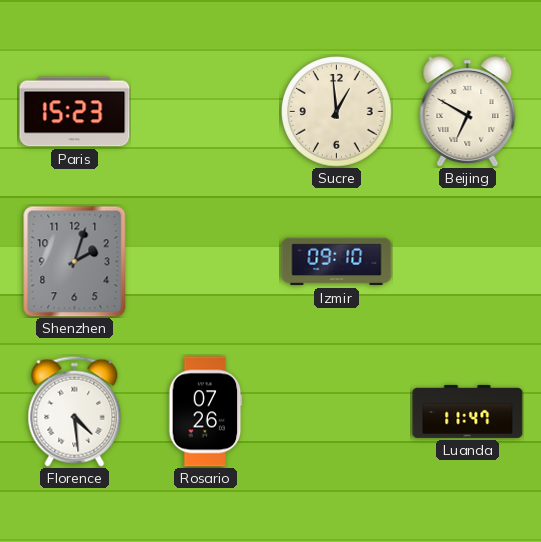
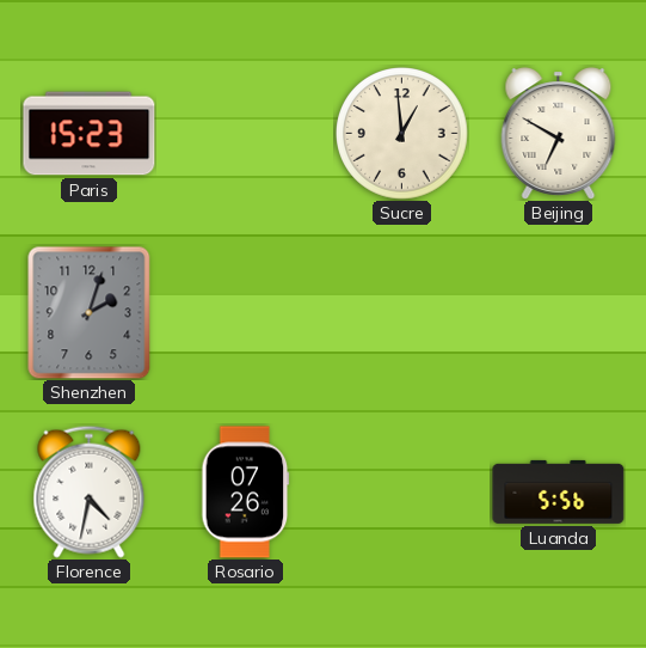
Izmir: 09:10 -> none (337, 262)
Florence: 4:29 -> 4:32 (90, 491)
Luanda: 11:47 -> 5:56 (559, 491)
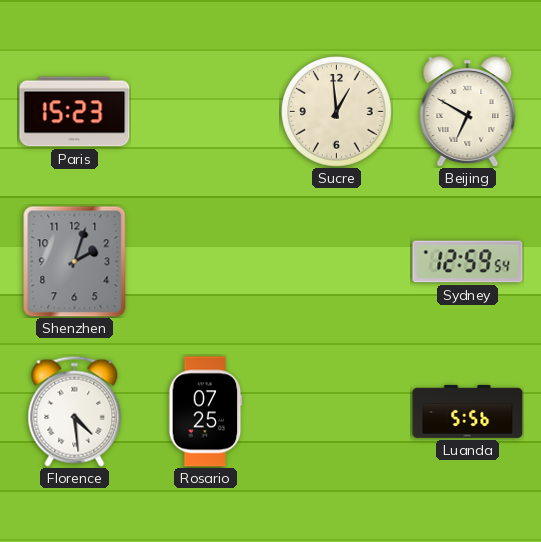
Sydney: none -> 12:59 (468, 262)
Florence: 4:32 -> 4:29 (75, 411)
Rosario: 07:26 -> 07:25 (206, 412)
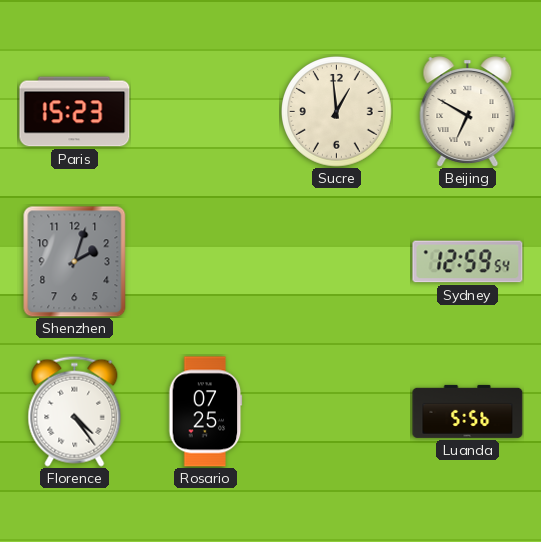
Florence: 4:29 -> 4:24 (75, 411)
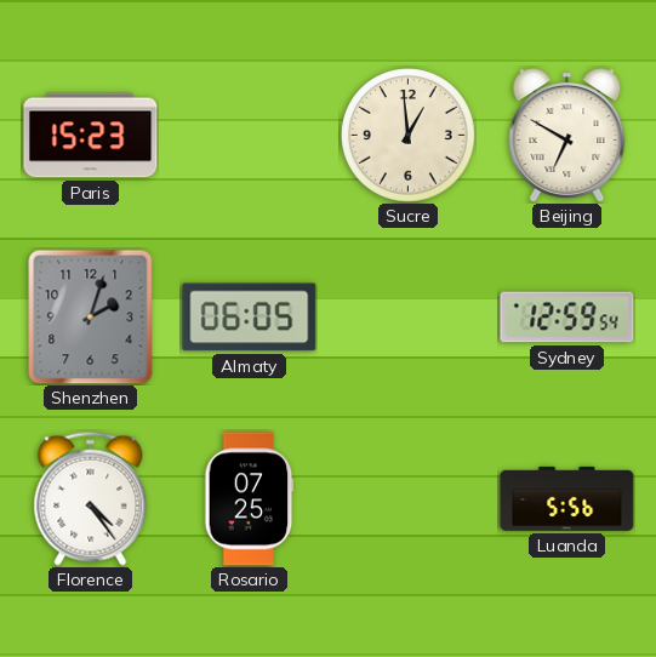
Almaty: none -> 06:05 (250, 318)
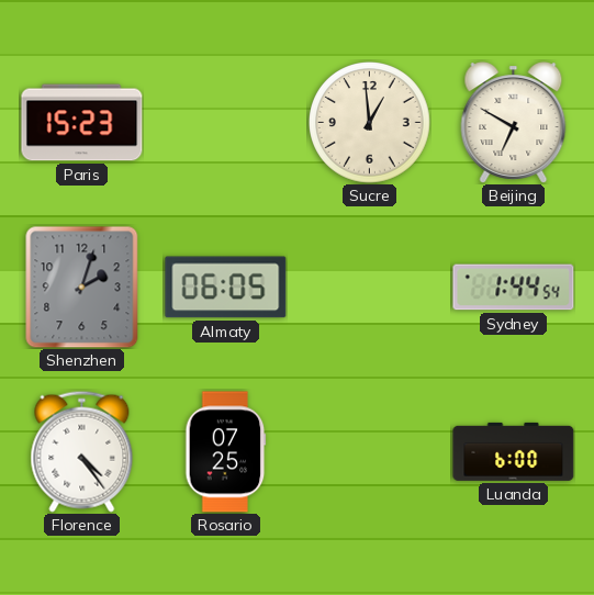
Sydney: 12:59 -> 1:44 (514, 288)
Luanda: 5:56 -> 6:00 (514, 451)
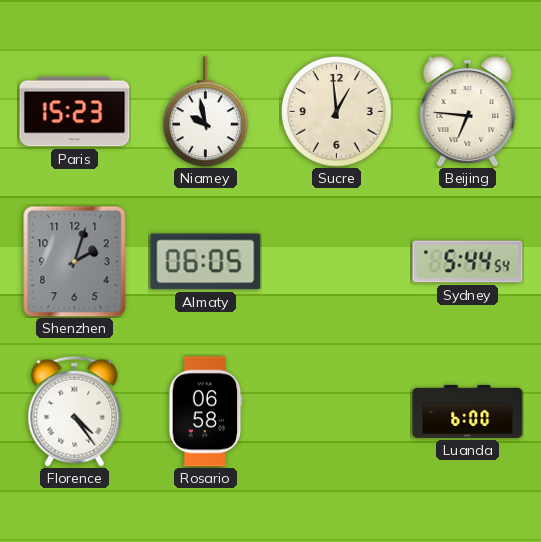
Niamey: none -> 9:58 (205, 112)
Beijing: 6:50 -> 6:46 (468, 112)
Sydney: 1:44 -> 5:44 (468, 262)
Rosario: 07:25 -> 06:58 (206, 412)
